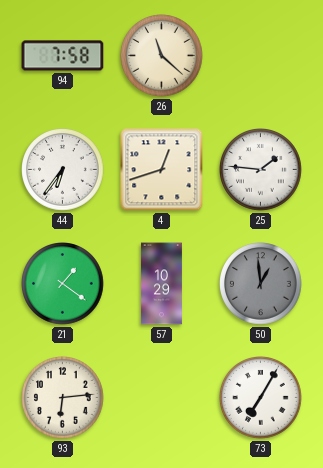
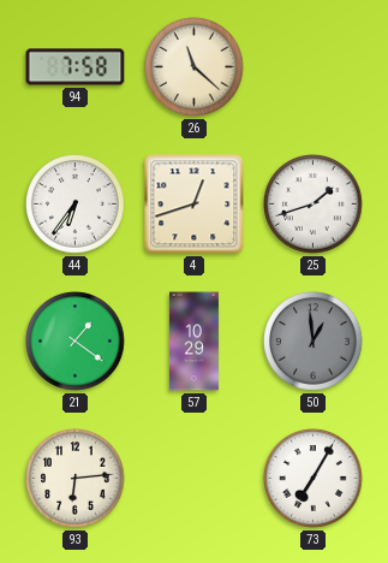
25: 1:46 -> 1:42 (314, 205)
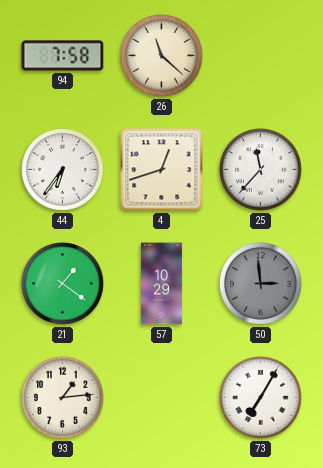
25: 1:42 -> 11:37 (261, 170)
50: 12:59 -> 2:59 (261, 284)
93: 6:14 -> 1:14 (63, 398)
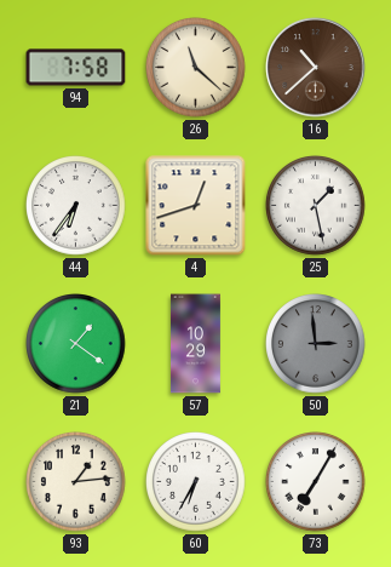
16: none -> 10:38 (316, 68)
25: 11:37 -> 1:28 (316, 206)
60: none -> 6:35 (196, 482)
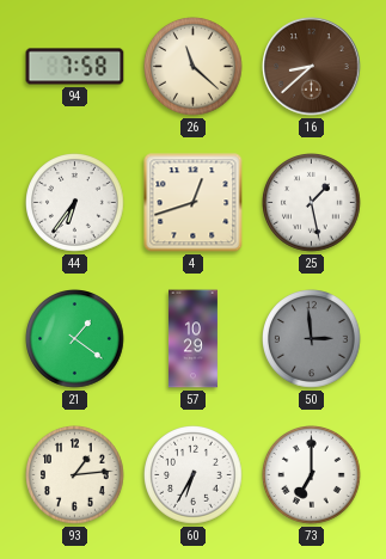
16: 10:38 -> 8:38 (312, 67)
73: 7:05 -> 7:00 (312, 475)
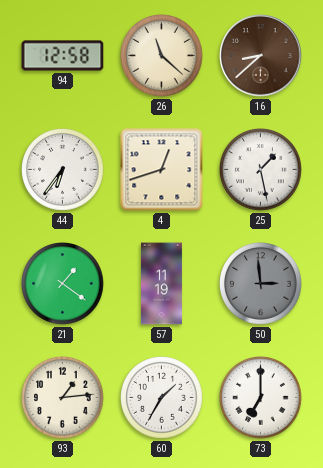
94: 7:58 -> 12:58 (63, 56)
57: 10:29 -> 11:19 (161, 284)
60: 6:35 -> 1:35 (162, 398)
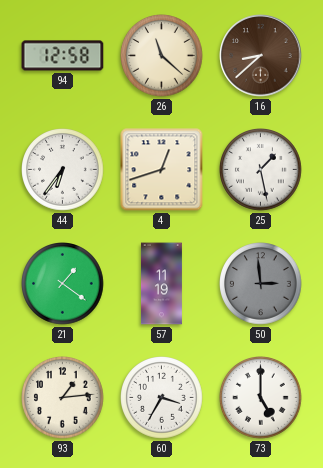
60: 1:35 -> 3:35 (162, 398)
73: 7:00 -> 5:00 (261, 398)
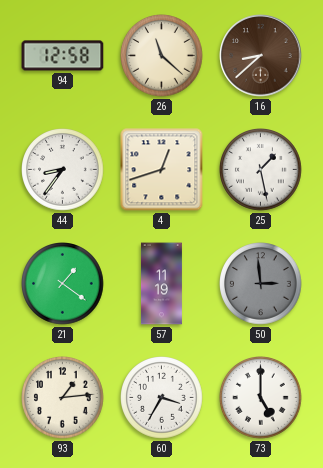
44: 6:36 -> 8:36 (63, 170)
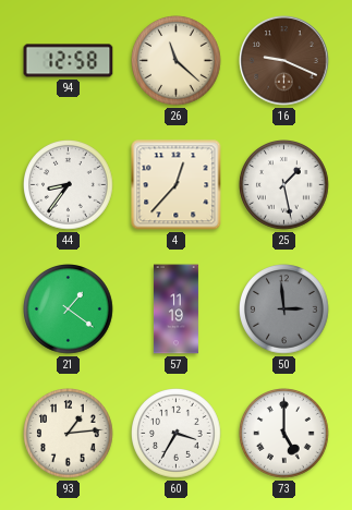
16: 8:38 -> 9:19 (284, 61)
4: 12:42 -> 12:37 (177, 185)
